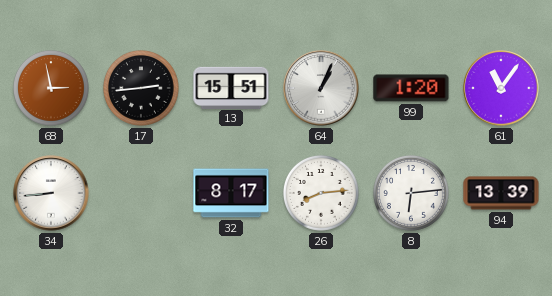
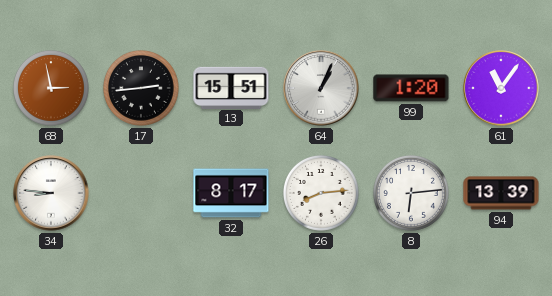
34: 8:44 -> 8:46 (51, 193)
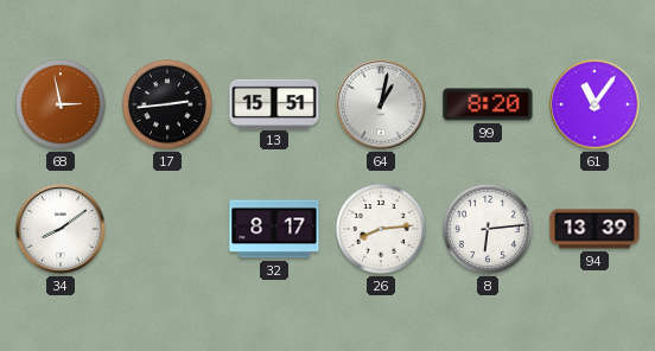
64: 1:04 -> 1:02 (381, 104)
99: 1:20 -> 8:20 (488, 104)
34: 8:46 -> 8:09 (61, 229)
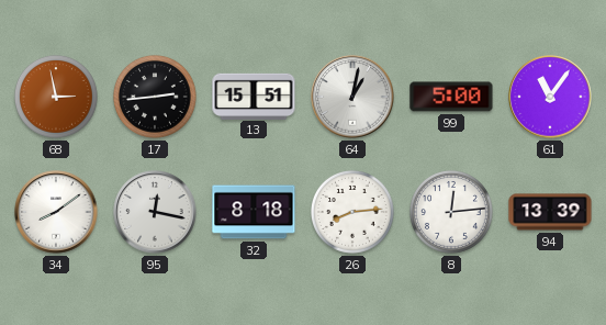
99: 8:20 -> 5:00 (451, 97)
95: none -> 12:17 (155, 212)
32: 8:17 -> 8:18 (254, 212)
8: 6:14 -> 12:14 (451, 212)
